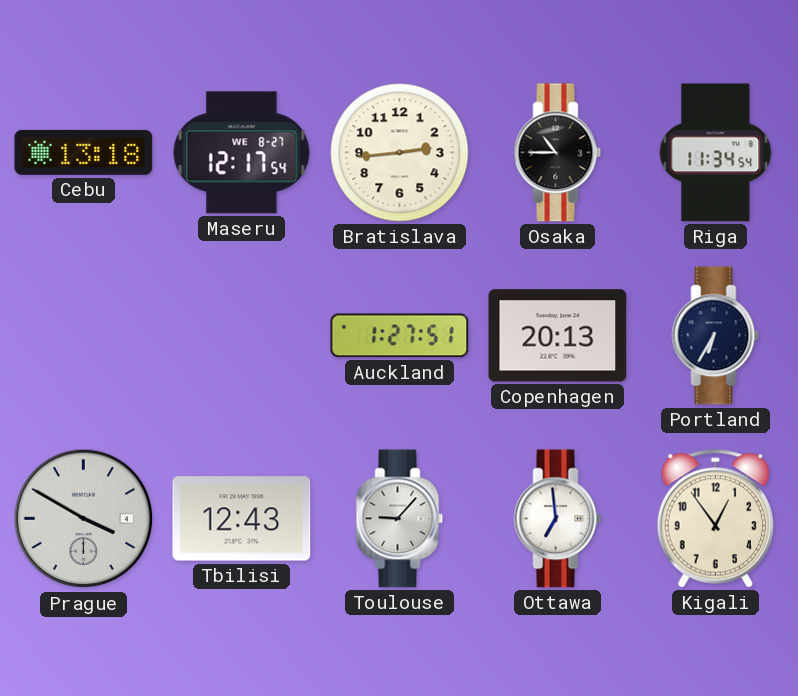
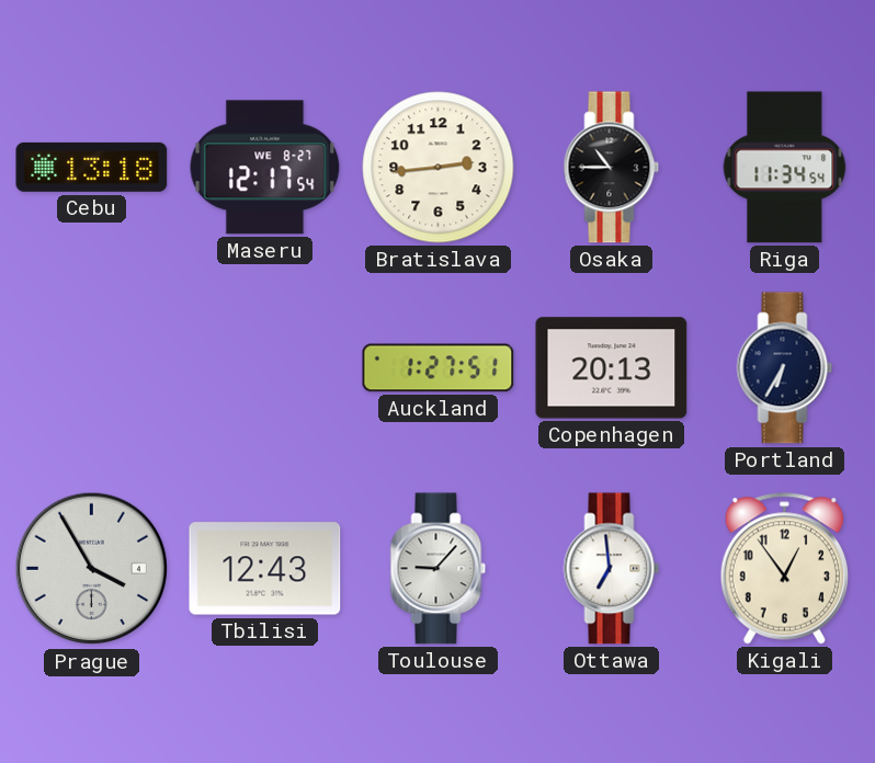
Prague: 3:50 -> 3:55 (92, 569)
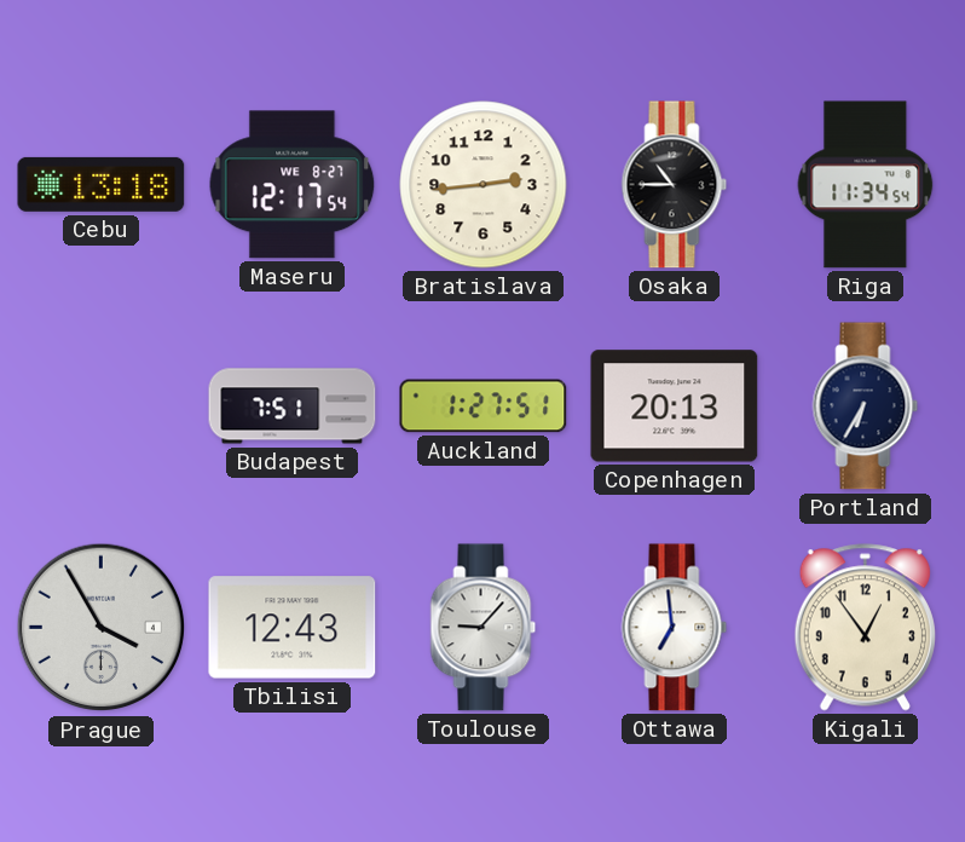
Budapest: none -> 7:51 (293, 406)
